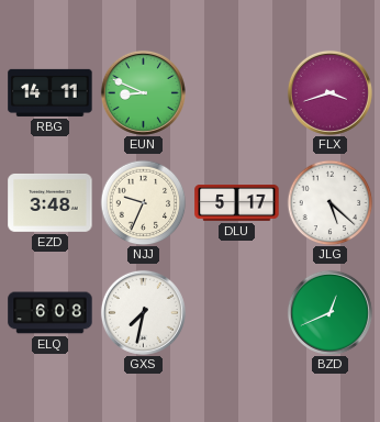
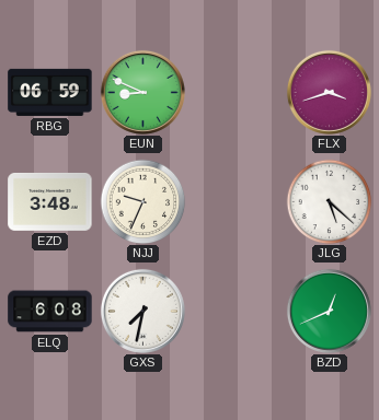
RBG: 14:11 -> 06:59 (50, 92)
DLU: 5:17 -> none (237, 203)
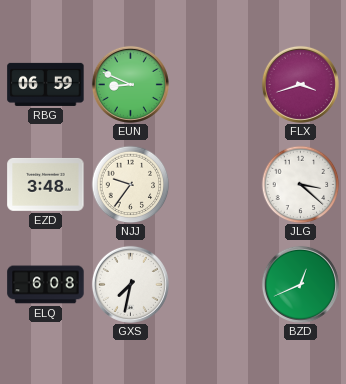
NJJ: 9:34 -> 9:36 (130, 184)
JLG: 5:22 -> 3:22 (300, 184)
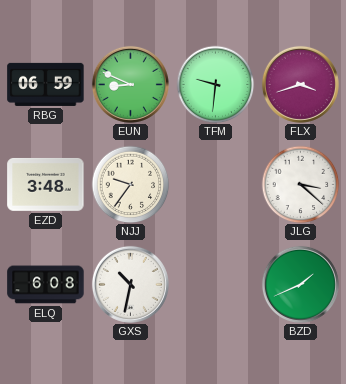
TFM: none -> 9:31 (215, 84)
GXS: 7:32 -> 10:32 (130, 284)
BZD: 12:41 -> 1:41 (300, 284)
